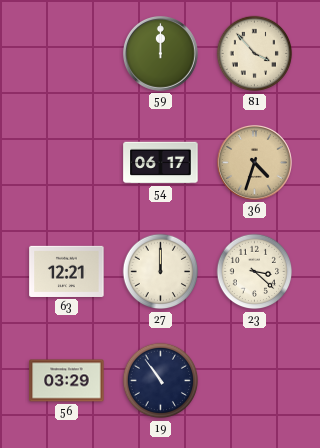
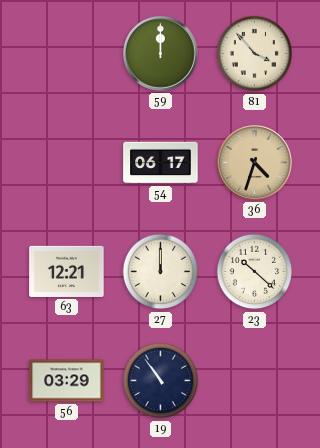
23: 3:22 -> 10:22 (255, 272)
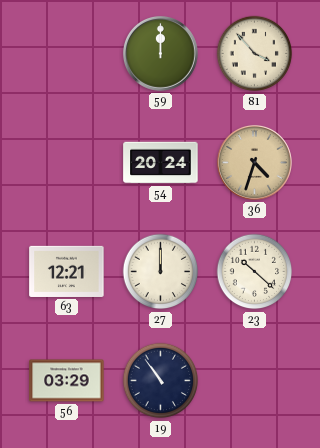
54: 06:17 -> 20:24 (161, 163)
